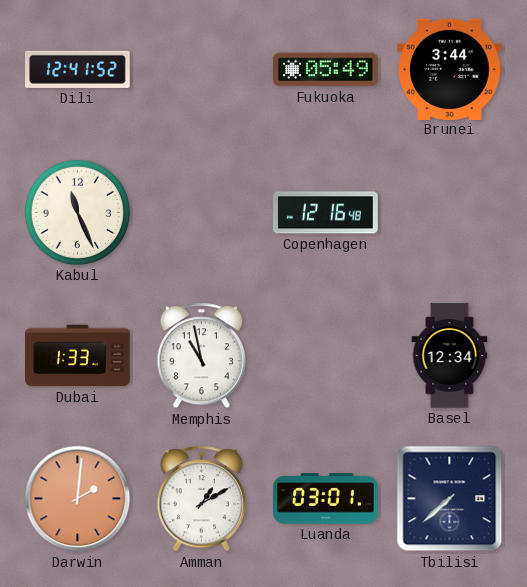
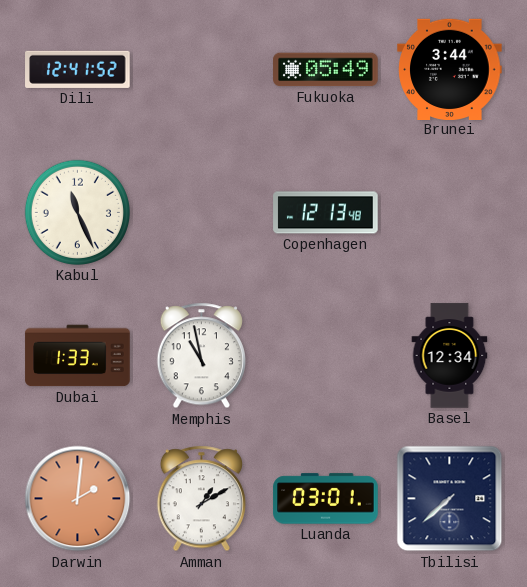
Copenhagen: 12:16 -> 12:13 (326, 213)
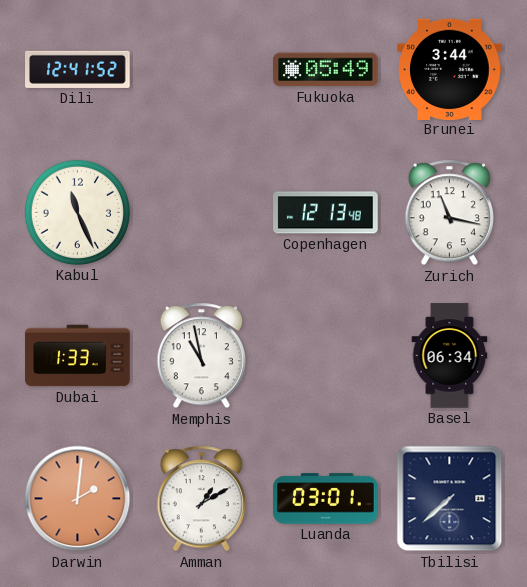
Zurich: none -> 11:17 (449, 213)
Basel: 12:34 -> 06:34 (450, 356)
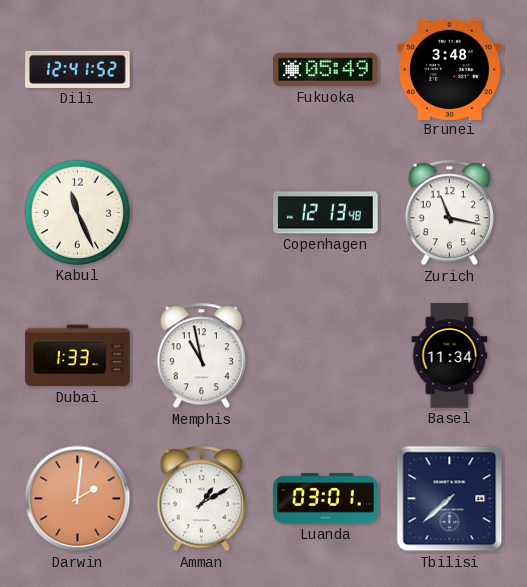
Brunei: 3:44 -> 3:48 (450, 69)
Basel: 06:34 -> 11:34 (450, 356)
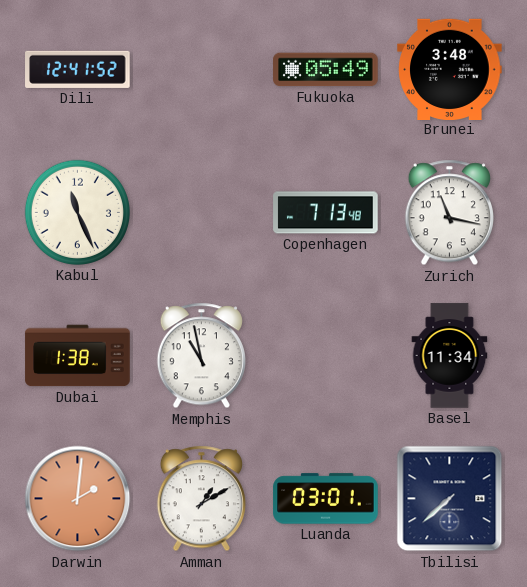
Copenhagen: 12:13 -> 7:13 (326, 213)
Dubai: 1:33 -> 1:38 (78, 356)
